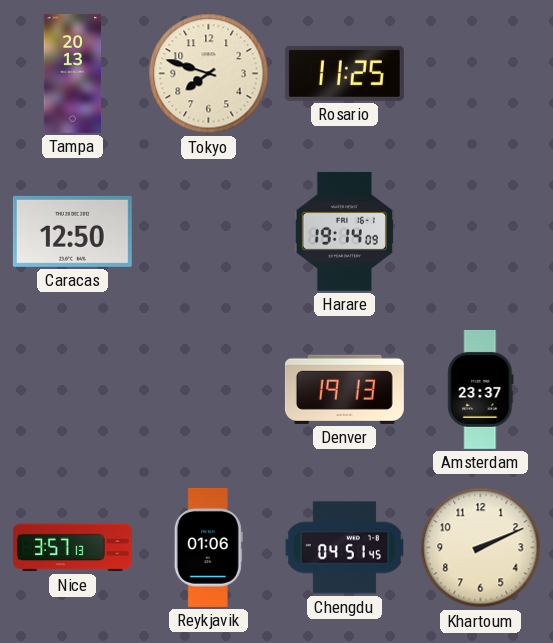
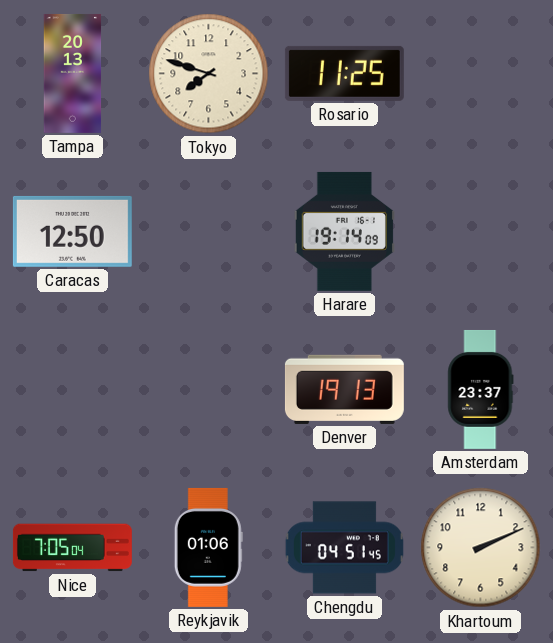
Nice: 3:57 -> 7:05 (72, 548)
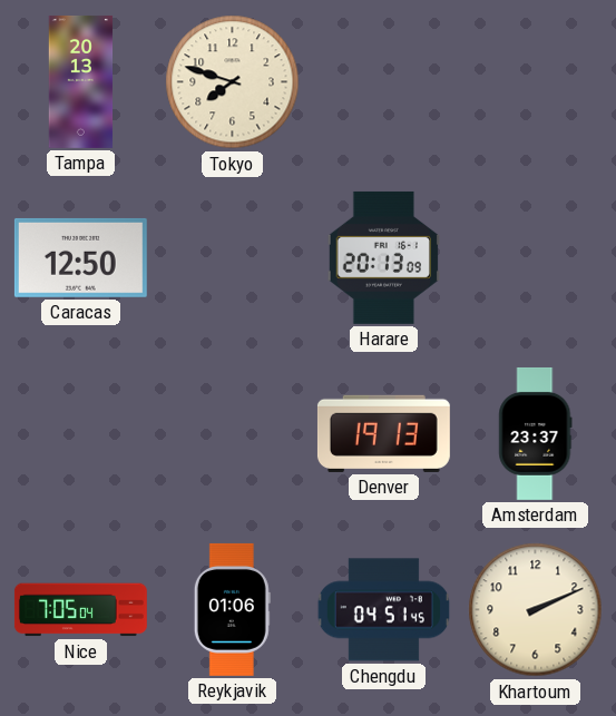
Rosario: 11:25 -> none (344, 73)
Harare: 19:14 -> 20:13 (383, 257)
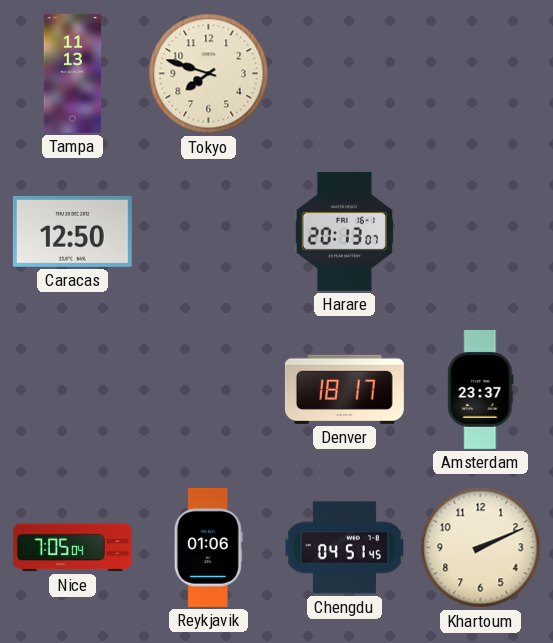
Tampa: 20:13 -> 11:13 (73, 73)
Harare: 20:13:09 -> 20:13:07 (344, 231)
Denver: 19:13 -> 18:17 (344, 389)
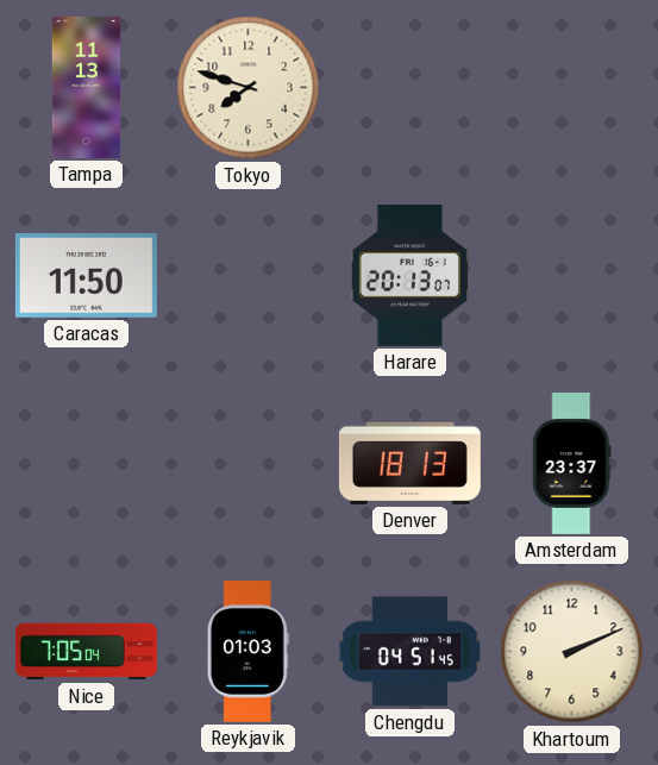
Caracas: 12:50 -> 11:50 (86, 275)
Denver: 18:17 -> 18:13 (409, 463)
Reykjavik: 01:06 -> 01:03 (247, 651)
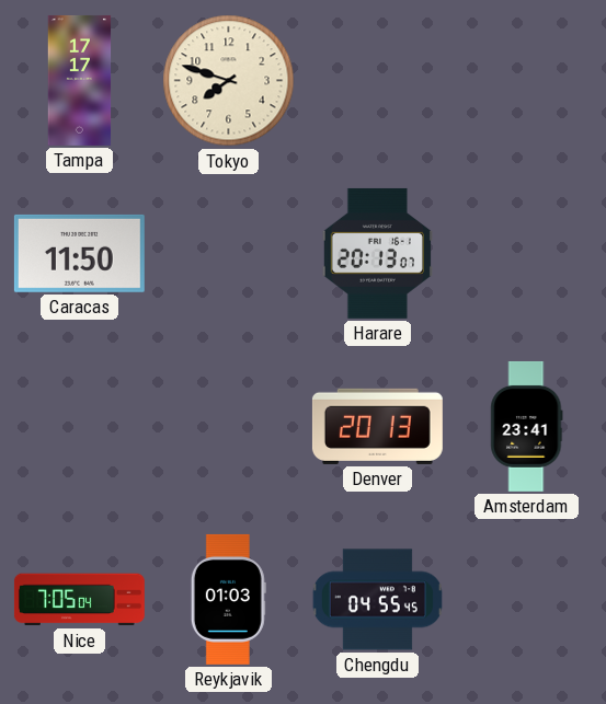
Tampa: 11:13 -> 17:17 (80, 80)
Denver: 18:13 -> 20:13 (377, 426)
Amsterdam: 23:37 -> 23:41 (527, 426)
Chengdu: 04:51 -> 04:55 (377, 600)
Khartoum: 2:11 -> none (572, 652)
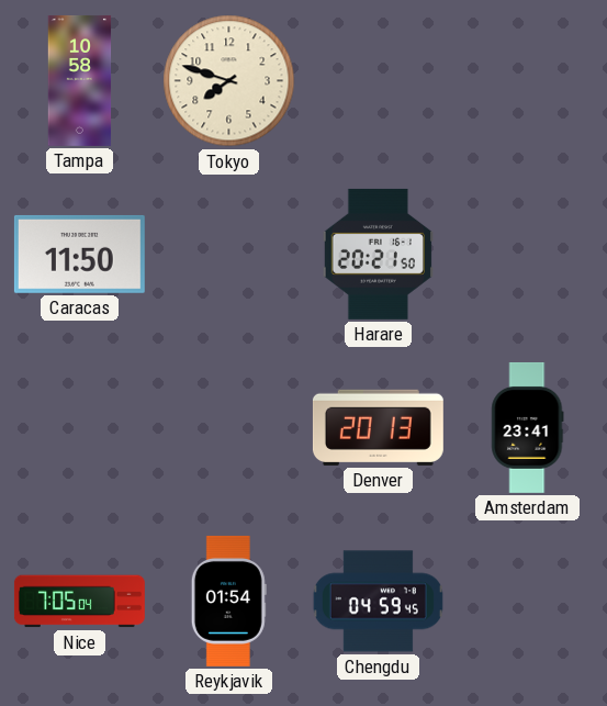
Tampa: 17:17 -> 10:58 (80, 80)
Harare: 20:13 -> 20:21 (378, 254)
Reykjavik: 01:03 -> 01:54 (228, 601)
Chengdu: 04:55 -> 04:59 (378, 602)
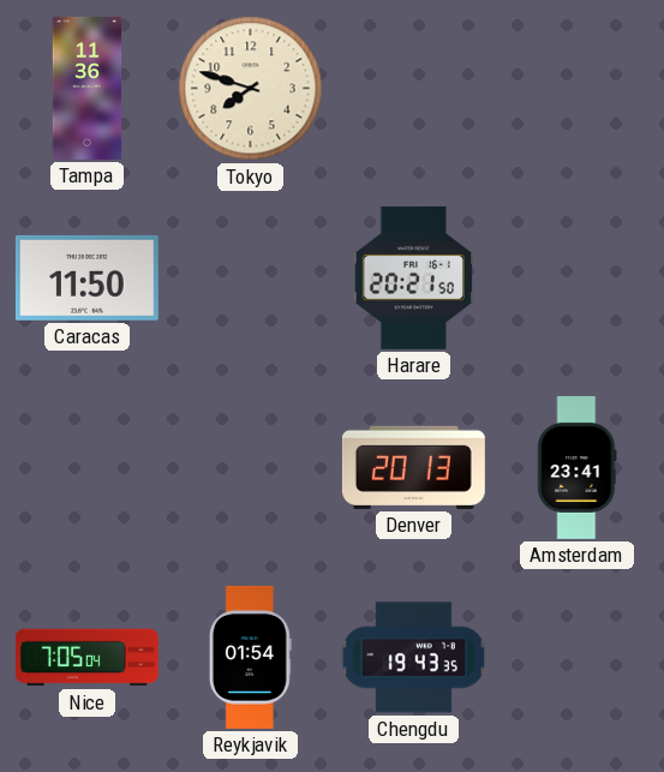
Tampa: 10:58 -> 11:36 (88, 88)
Chengdu: 04:59 -> 19:43 (413, 658)
